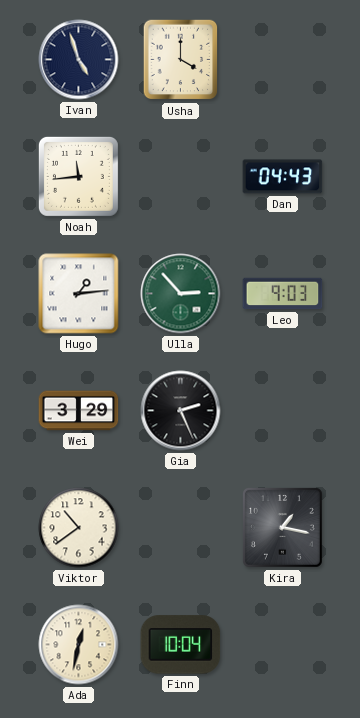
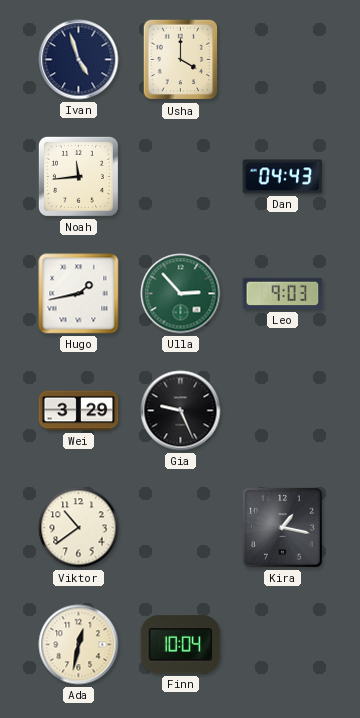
Hugo: 1:14 -> 1:43 (79, 294)
Gia: 2:26 -> 9:26 (181, 411)
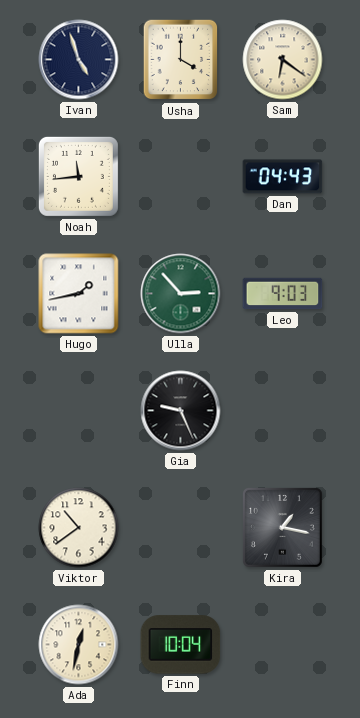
Sam: none -> 6:21 (283, 60)
Wei: 3:29 -> none (79, 411)
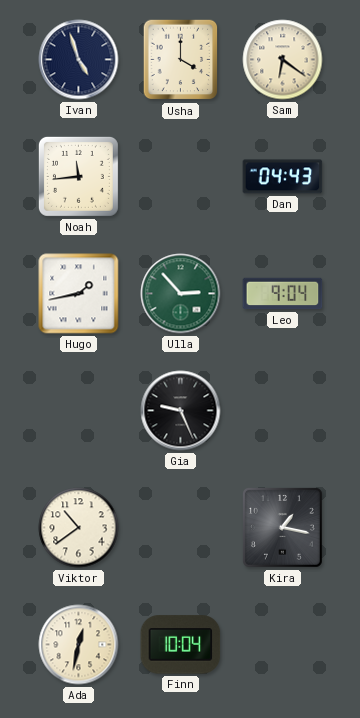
Leo: 9:03 -> 9:04 (283, 294)
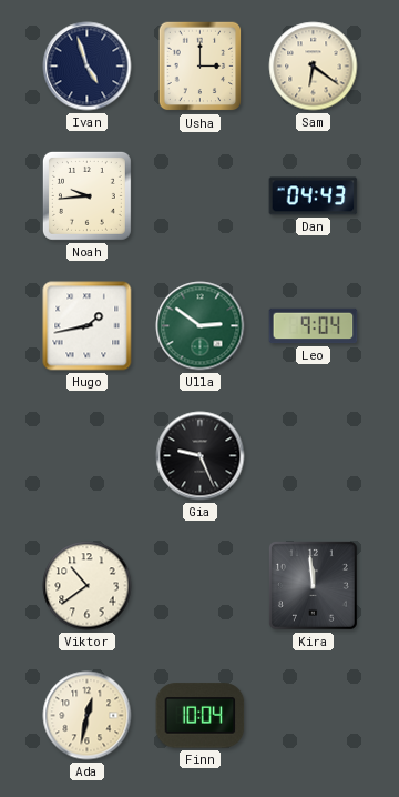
Usha: 4:00 -> 3:00 (201, 67)
Noah: 11:44 -> 9:44 (86, 195)
Ulla: 2:53 -> 2:51 (201, 326)
Kira: 1:17 -> 11:59 (313, 585)
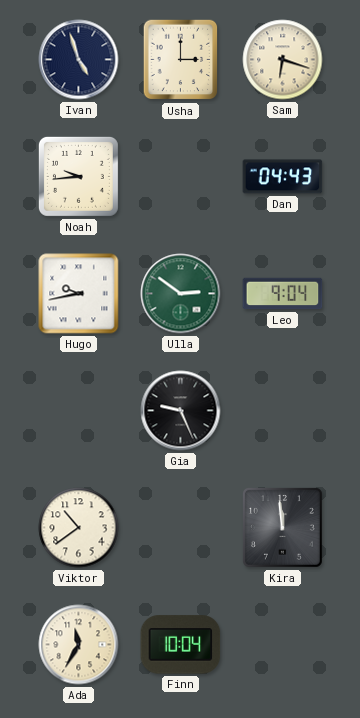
Sam: 6:21 -> 6:18 (283, 60)
Hugo: 1:43 -> 9:43 (79, 294)
Ada: 12:32 -> 11:35 (79, 645)
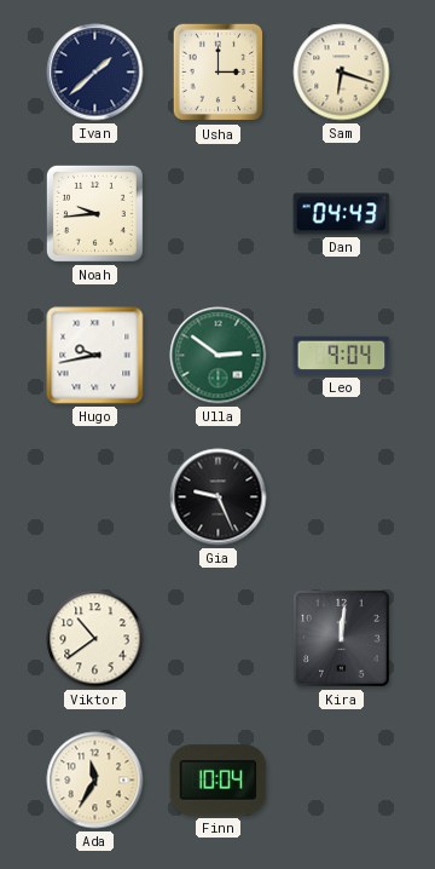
Ivan: 4:57 -> 1:38 (95, 73)
Kira: 11:59 -> 12:01 (341, 638)
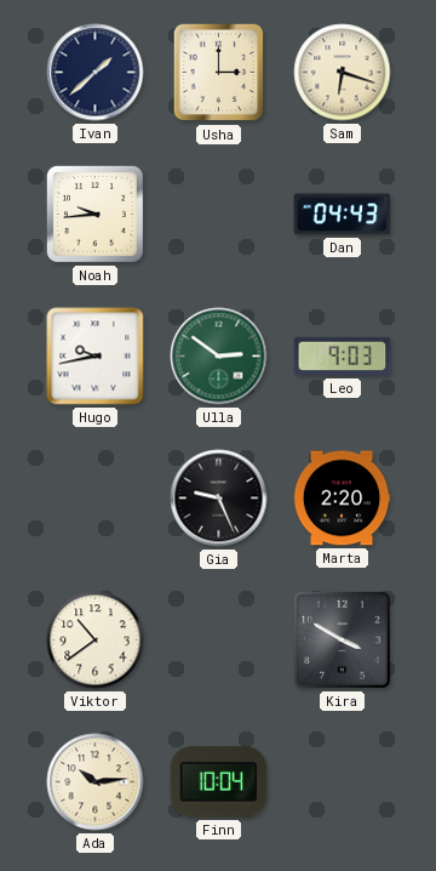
Leo: 9:04 -> 9:03 (343, 357)
Marta: none -> 2:20 (342, 499)
Kira: 12:01 -> 3:50 (342, 639)
Ada: 11:35 -> 10:14 (96, 782)
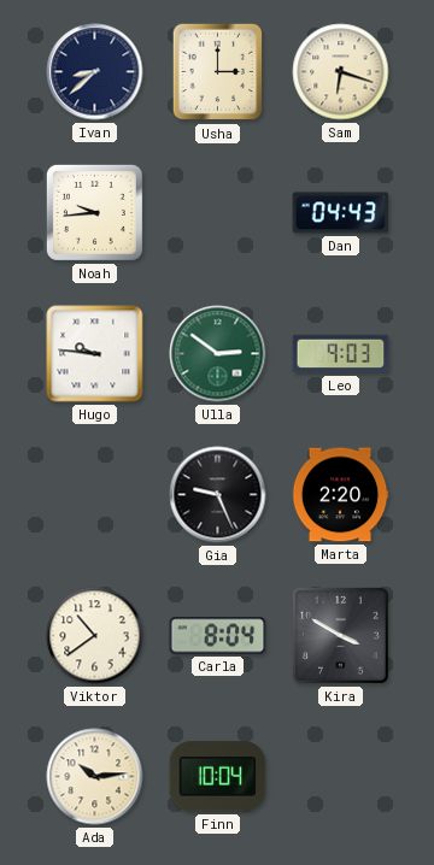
Ivan: 1:38 -> 8:38 (95, 72)
Hugo: 9:43 -> 9:46 (95, 354)
Carla: none -> 8:04 (218, 636)
